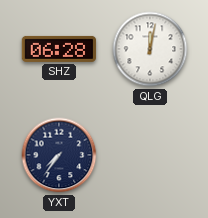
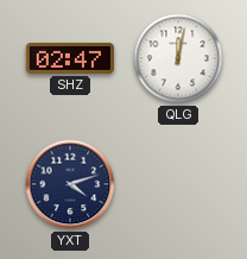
SHZ: 06:28 -> 02:47 (70, 58)
YXT: 7:36 -> 4:12 (70, 184)
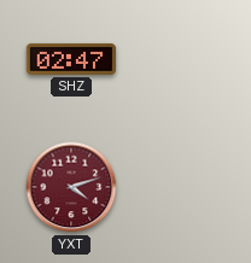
QLG: 12:02 -> none (178, 58)
YXT dial: navy -> burgundy (71, 187)
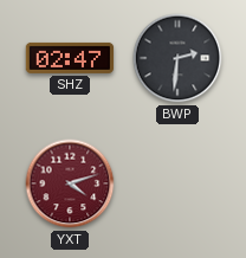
BWP: none -> 2:31 (177, 58)
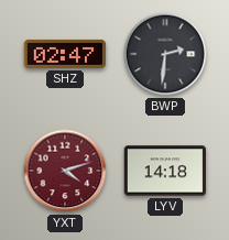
LYV: none -> 14:18 (165, 171)
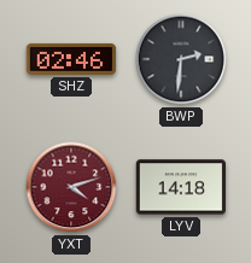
SHZ: 02:47 -> 02:46 (71, 59)
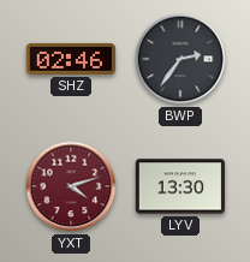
BWP: 2:31 -> 2:36 (180, 59)
LYV: 14:18 -> 13:30 (180, 186)
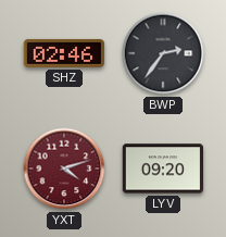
LYV: 13:30 -> 09:20 (163, 169)
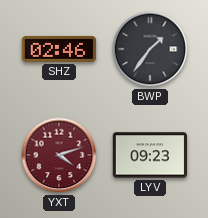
BWP: 2:36 -> 1:36 (150, 49)
LYV: 09:20 -> 09:23 (150, 155)
